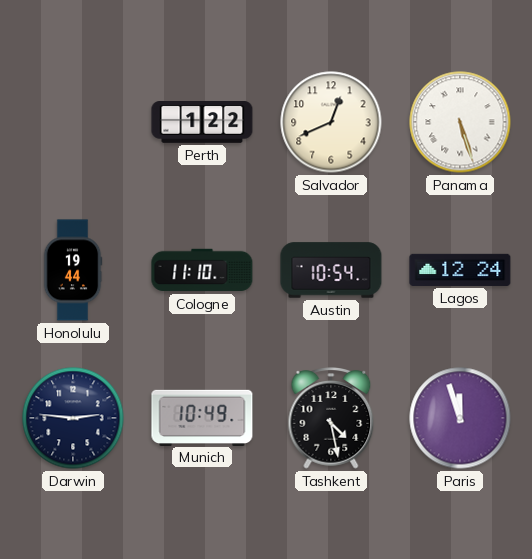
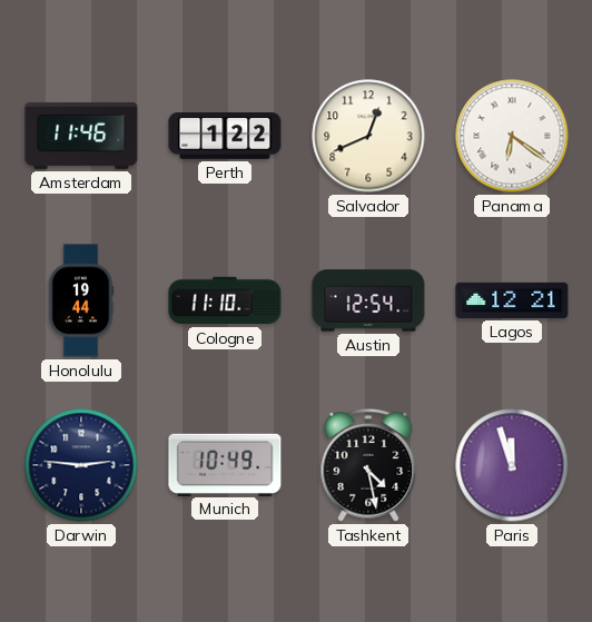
Amsterdam: none -> 11:46 (81, 136)
Panama: 5:27 -> 6:21 (512, 136)
Austin: 10:54 -> 12:54 (368, 300)
Lagos: 12:24 -> 12:21 (512, 300)
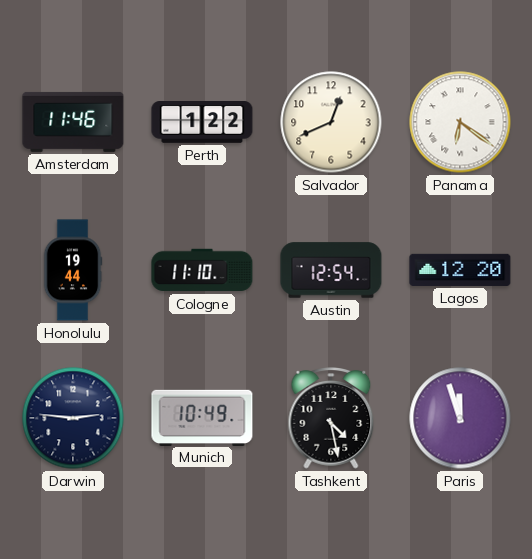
Lagos: 12:21 -> 12:20 (460, 270)
